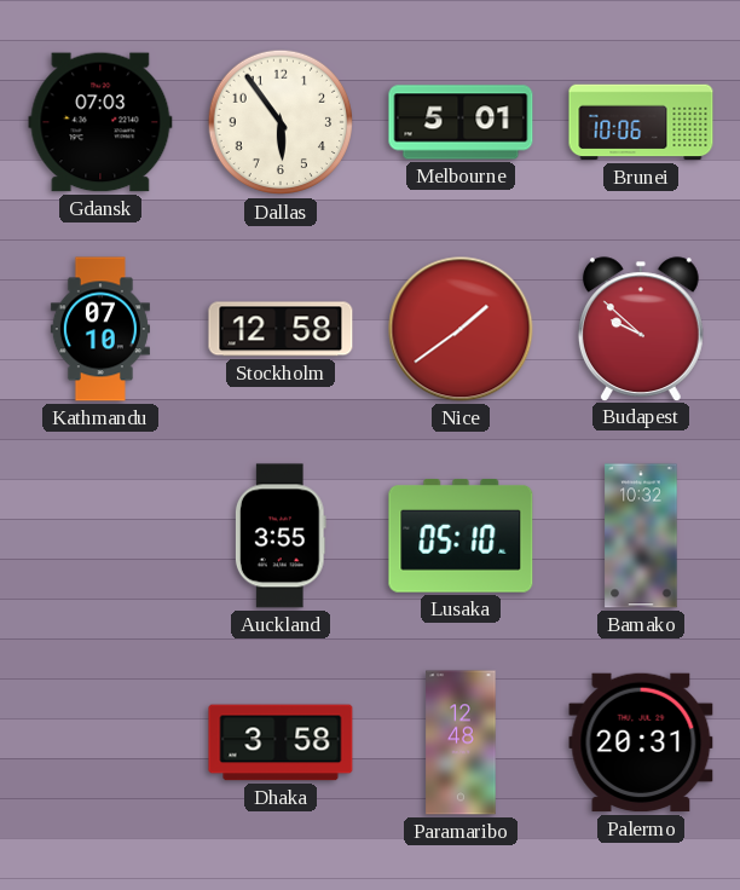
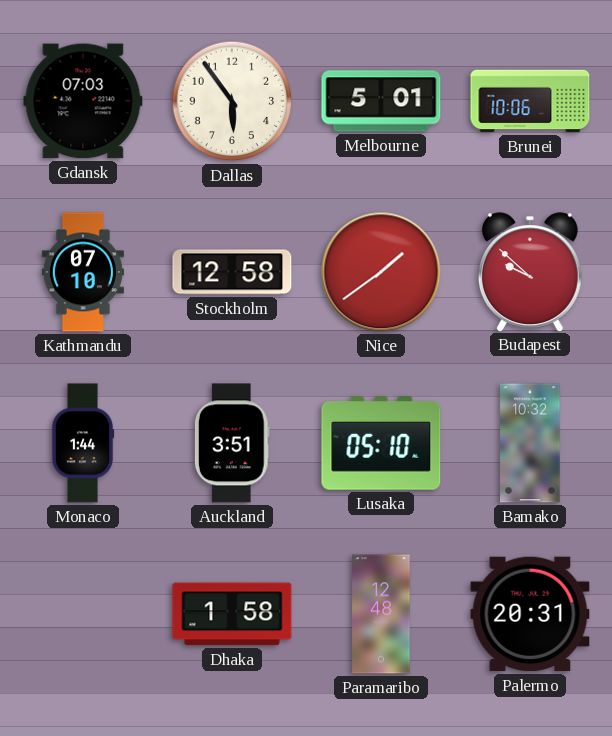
Monaco: none -> 1:44 (83, 443)
Auckland: 3:55 -> 3:51 (232, 443)
Dhaka: 3:58 -> 1:58 (232, 614)
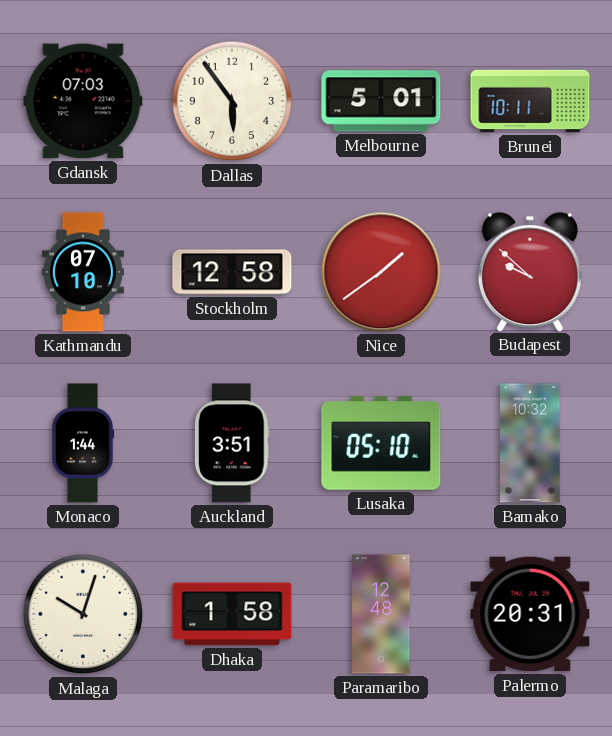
Brunei: 10:06 -> 10:11 (530, 101)
Malaga: none -> 10:03 (83, 614)
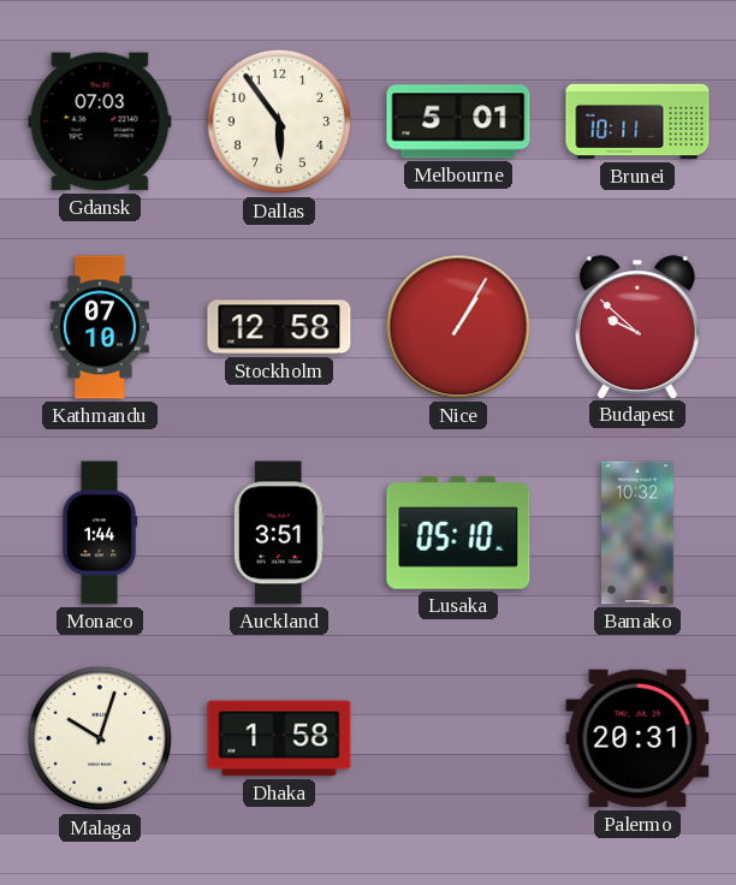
Nice: 1:39 -> 1:05 (458, 327)
Paramaribo: 12:48 -> none (381, 614)
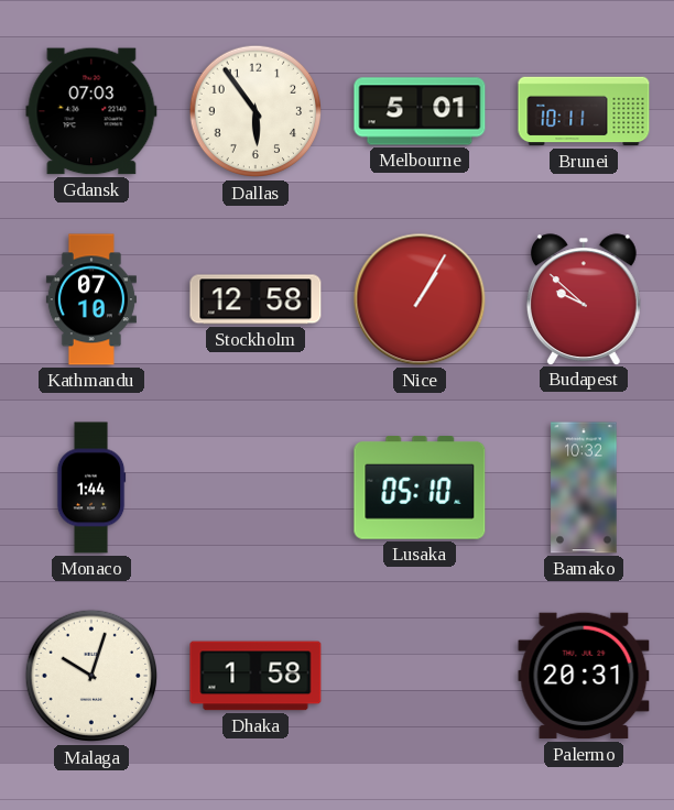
Auckland: 3:51 -> none (279, 533)
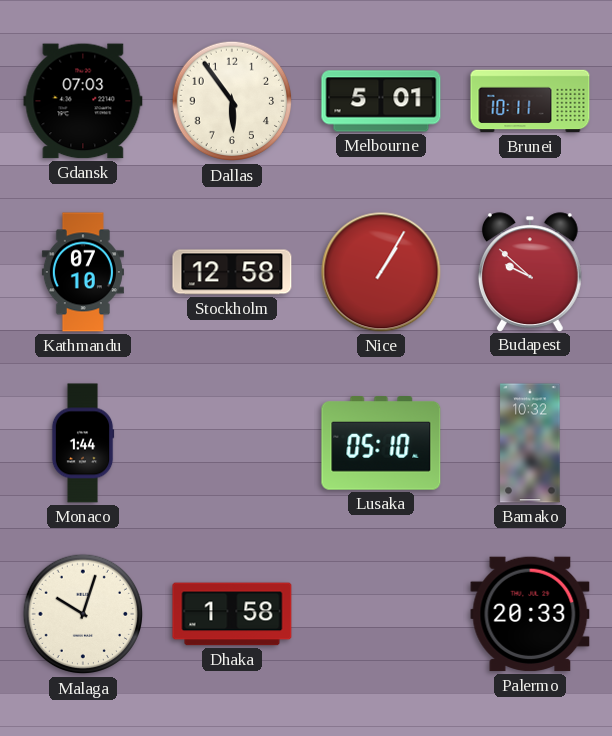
Palermo: 20:31 -> 20:33 (530, 614)
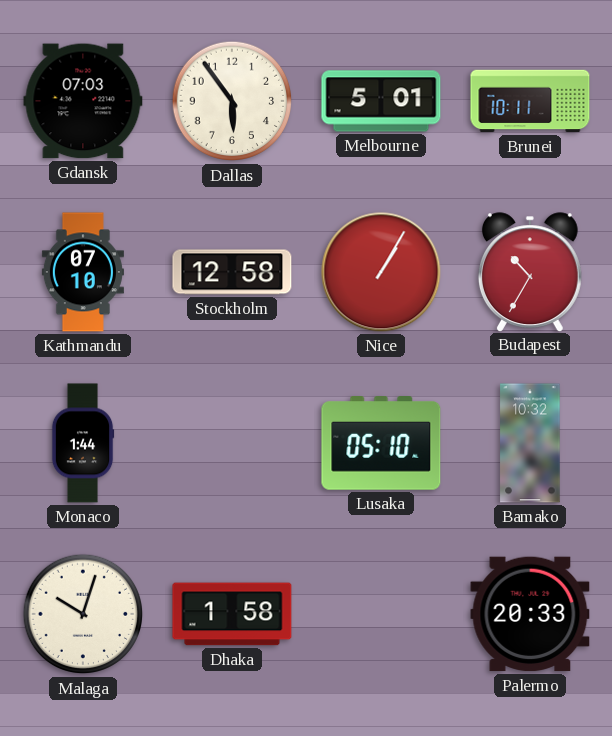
Budapest: 9:52 -> 10:35 (530, 272)
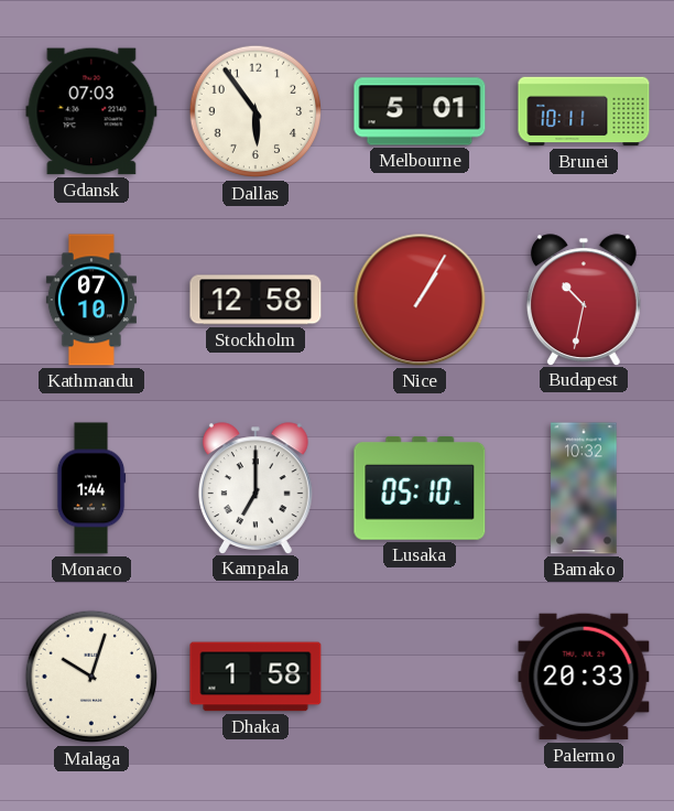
Budapest: 10:35 -> 10:32 (584, 300)
Kampala: none -> 7:00 (256, 488)
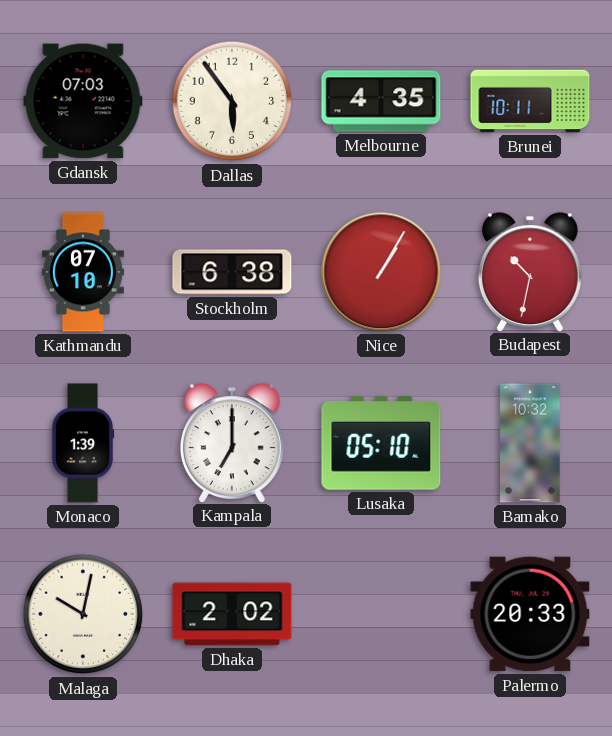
Melbourne: 5:01 -> 4:35 (381, 101)
Stockholm: 12:58 -> 6:38 (232, 272)
Monaco: 1:44 -> 1:39 (83, 443)
Malaga: 10:03 -> 10:02 (83, 614)
Dhaka: 1:58 -> 2:02 (232, 614)
